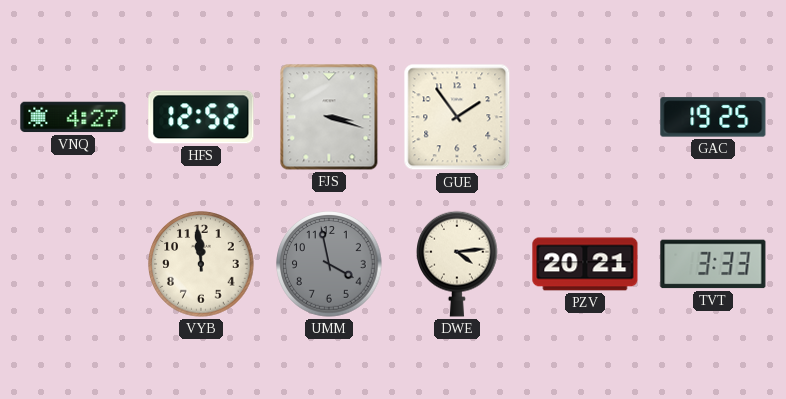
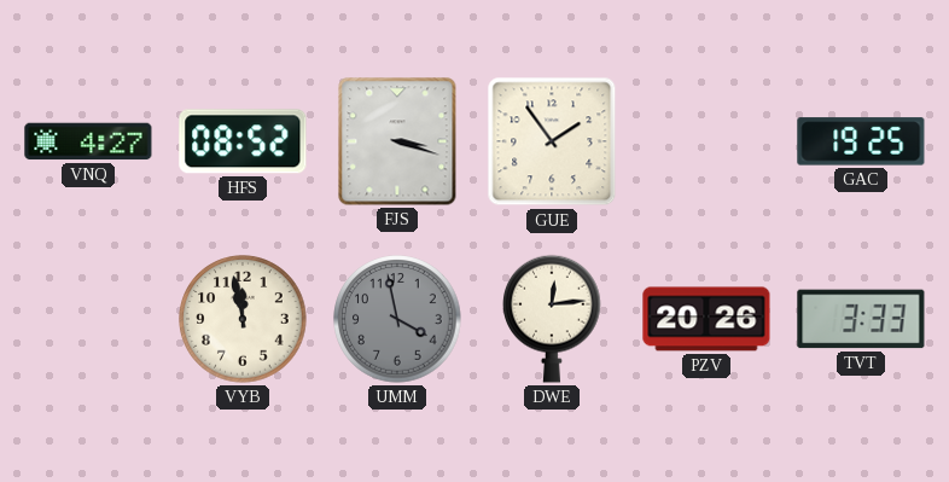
HFS: 12:52 -> 08:52 (243, 141)
VYB: 11:59 -> 11:58 (243, 319)
DWE: 4:14 -> 12:14 (553, 319)
PZV: 20:21 -> 20:26 (706, 319)
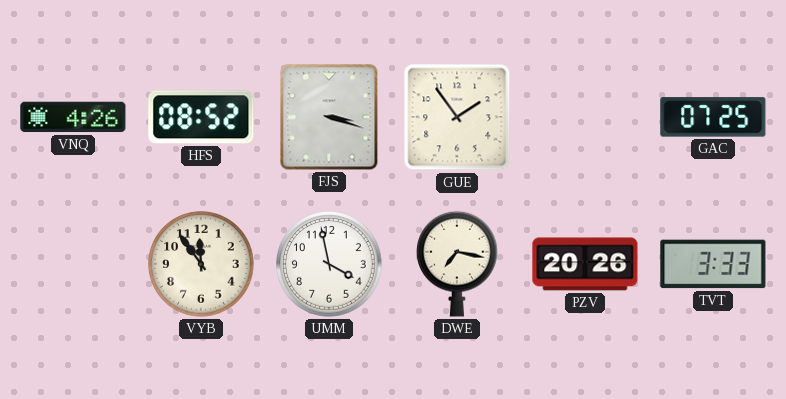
VNQ: 4:27 -> 4:26 (73, 117)
GAC: 19:25 -> 07:25 (713, 117)
VYB: 11:58 -> 11:54 (201, 264)
UMM dial: grey -> white (329, 264)
DWE: 12:14 -> 7:17 (458, 264)
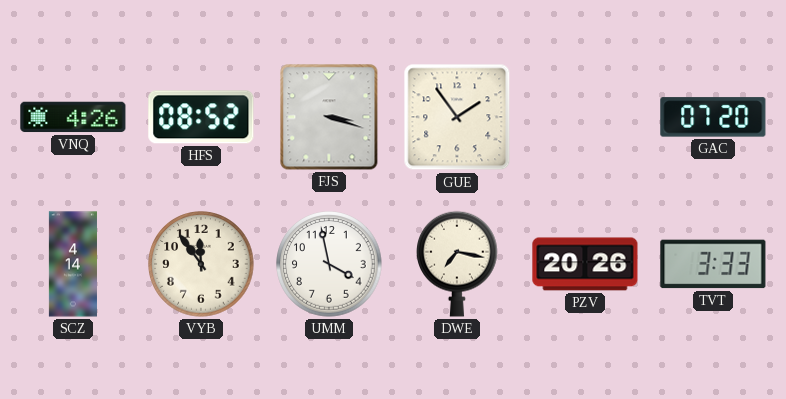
GAC: 07:25 -> 07:20 (713, 117)
SCZ: none -> 4:14 (73, 264)
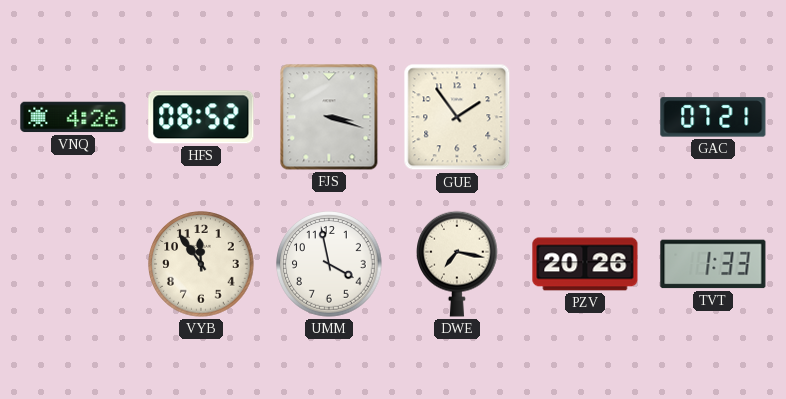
GAC: 07:20 -> 07:21 (713, 117)
SCZ: 4:14 -> none (73, 264)
TVT: 3:33 -> 1:33 (713, 264)
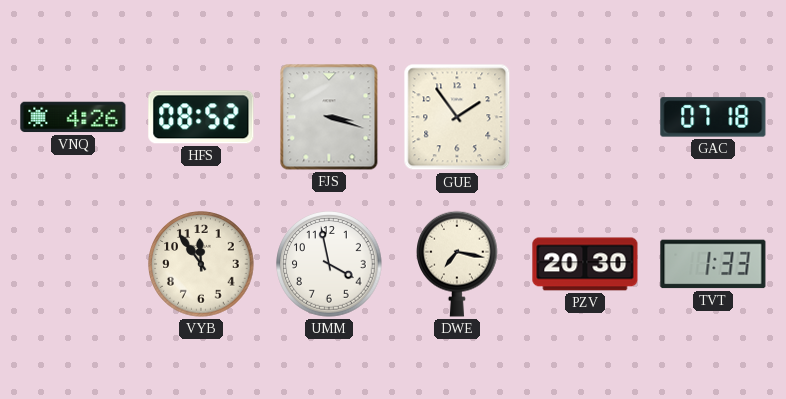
GAC: 07:21 -> 07:18 (713, 117)
PZV: 20:26 -> 20:30 (585, 264)
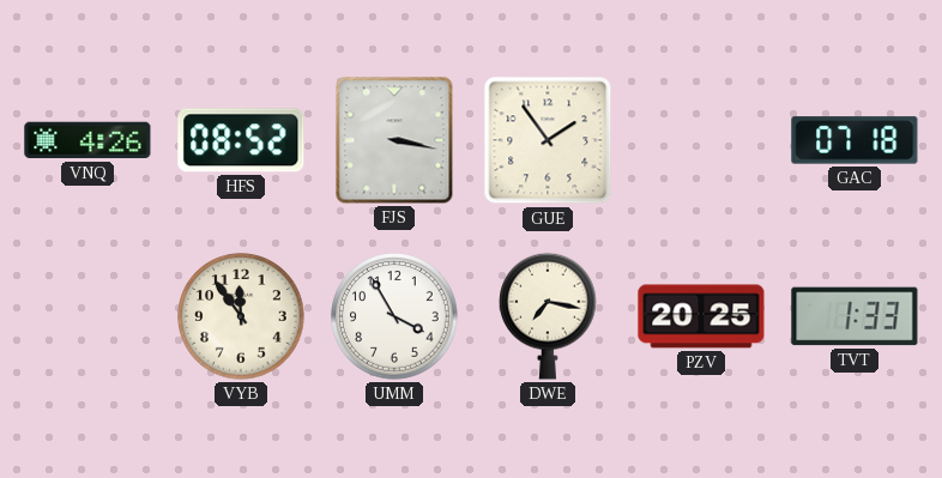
FJS: 3:18 -> 3:17 (394, 140)
UMM: 3:58 -> 3:55 (394, 316)
PZV: 20:30 -> 20:25 (701, 316)
